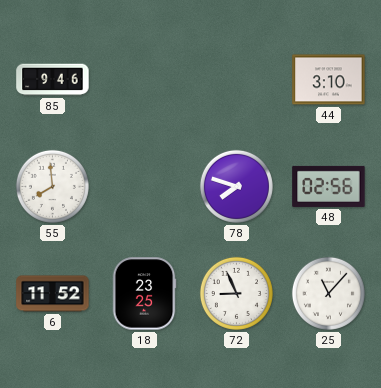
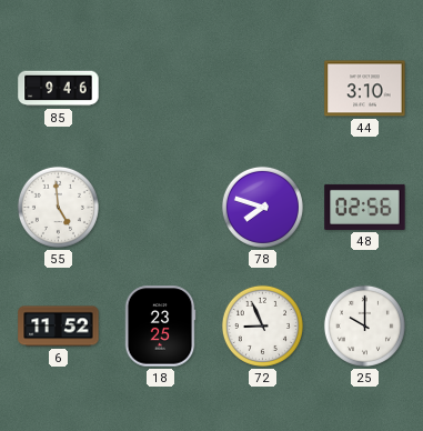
55: 7:59 -> 4:59 (58, 207)
25: 11:07 -> 10:00 (364, 325)
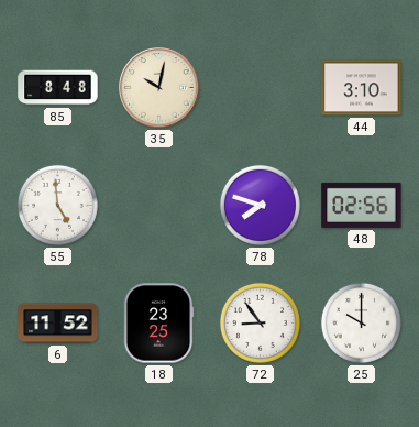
85: 9:46 -> 8:48 (58, 88)
35: none -> 10:02 (159, 88)
72: 8:56 -> 8:54 (260, 322)
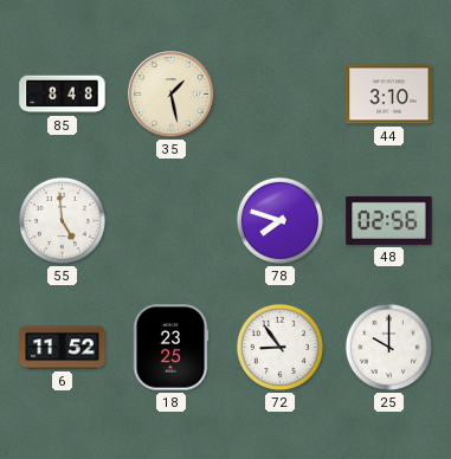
35: 10:02 -> 1:28 (172, 95)
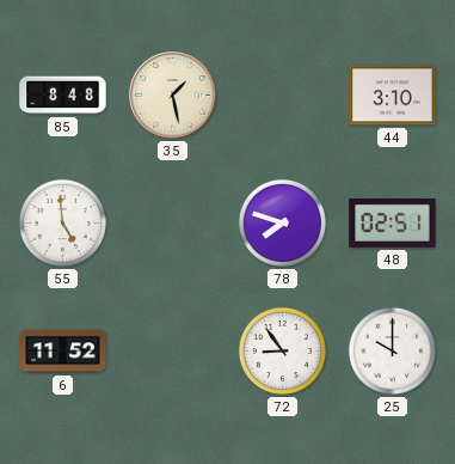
48: 02:56 -> 02:51 (393, 222)
18: 23:25 -> none (170, 348)
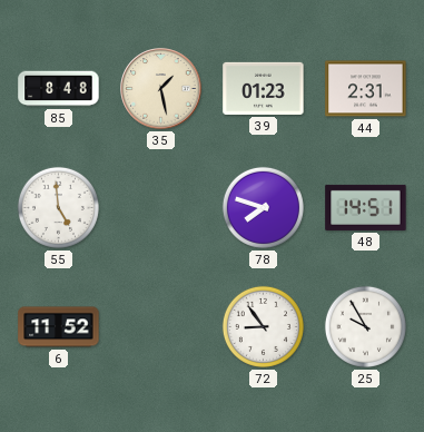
39: none -> 01:23 (264, 88)
44: 3:10 -> 2:31 (366, 89)
48: 02:51 -> 14:51 (366, 207)
25: 10:00 -> 9:55 (365, 326)
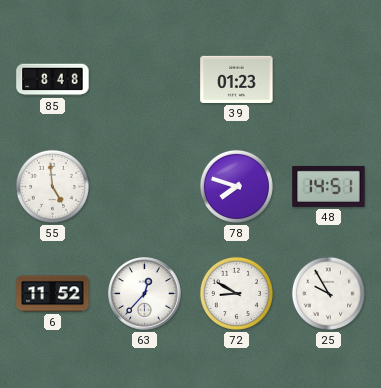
35: 1:28 -> none (161, 89)
44: 2:31 -> none (366, 89)
63: none -> 12:37 (145, 294)
72: 8:54 -> 8:50 (236, 293)
